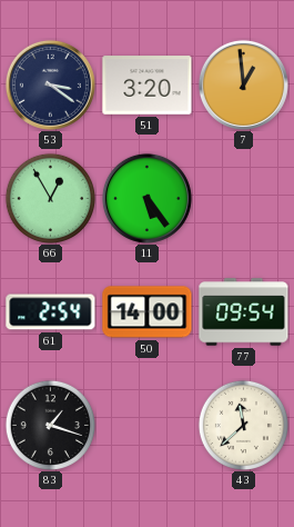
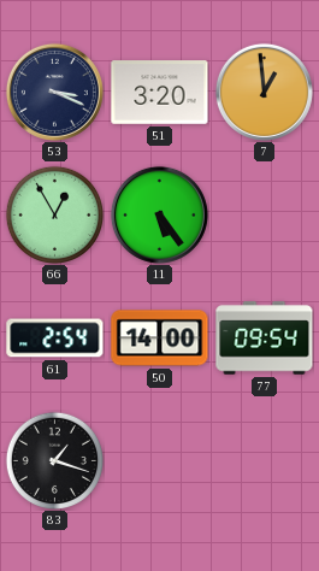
53: 3:21 -> 3:19 (54, 92)
43: 11:38 -> none (243, 425)
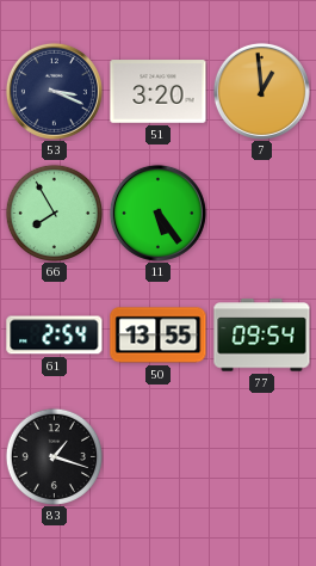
66: 12:55 -> 7:55 (54, 213)
50: 14:00 -> 13:55 (159, 336)
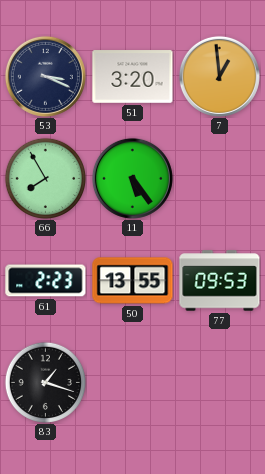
61: 2:54 -> 2:23 (46, 281)
77: 09:54 -> 09:53 (220, 281)
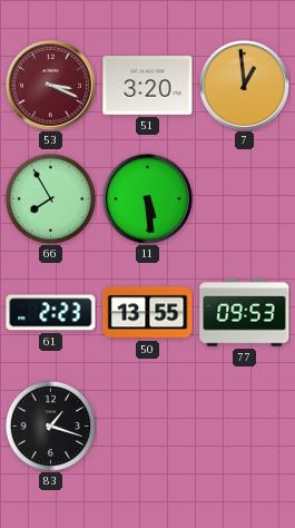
53 dial: navy -> burgundy (50, 85)
11: 5:24 -> 5:29 (147, 198)
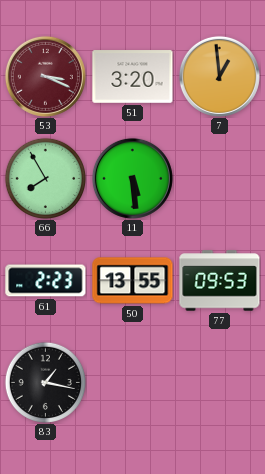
83: 1:18 -> 1:17 (45, 382)
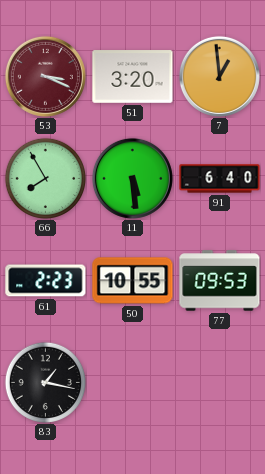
91: none -> 6:40 (220, 179)
50: 13:55 -> 10:55 (133, 281)
